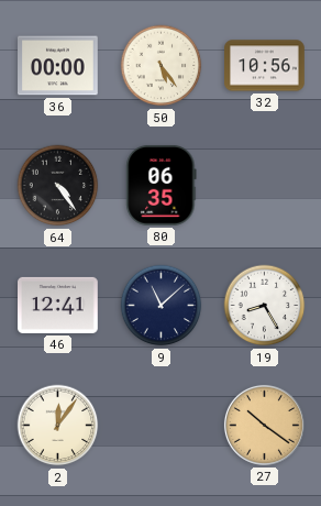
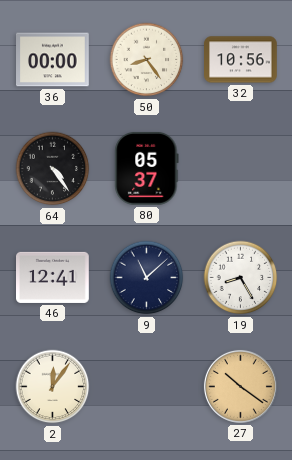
50: 5:24 -> 8:24 (147, 60)
80: 06:35 -> 05:37 (147, 169)
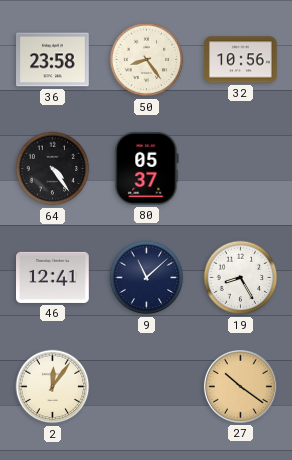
36: 00:00 -> 23:58 (53, 60)
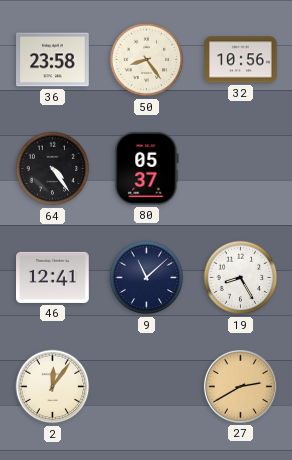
27: 10:21 -> 2:40 (240, 386)
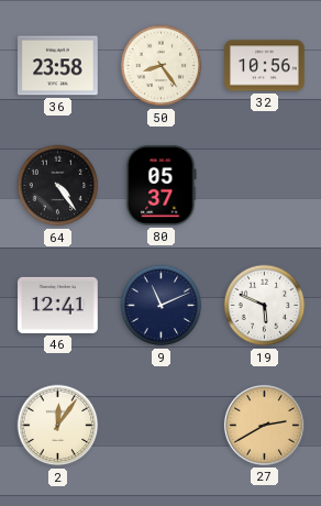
9: 11:08 -> 11:11 (162, 306)
19: 8:25 -> 5:49 (265, 306)
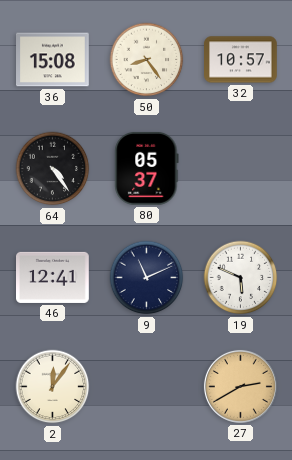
36: 23:58 -> 15:08 (53, 60)
32: 10:56 -> 10:57 (241, 60)
